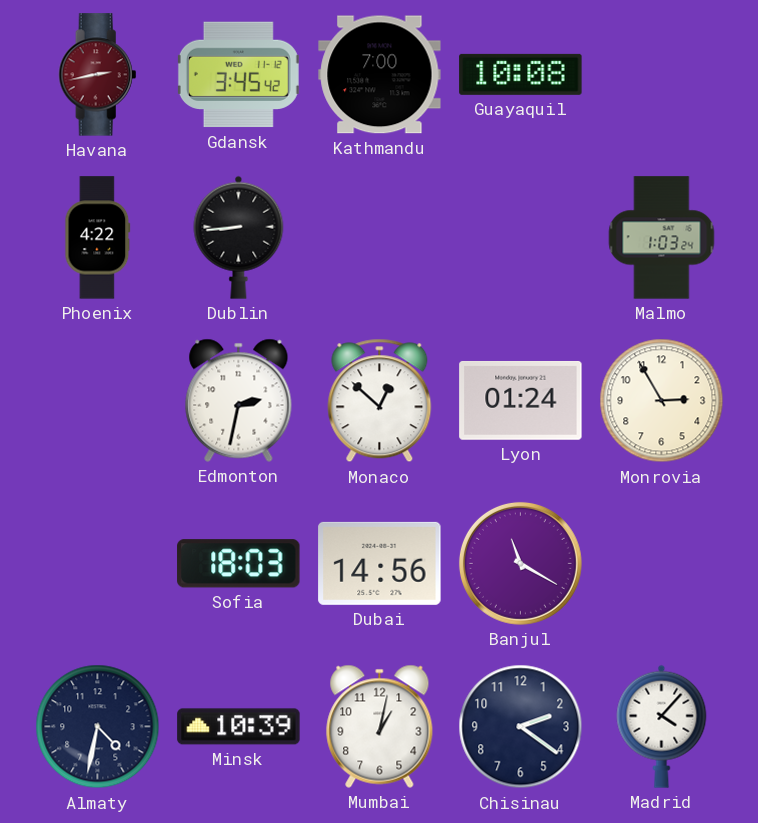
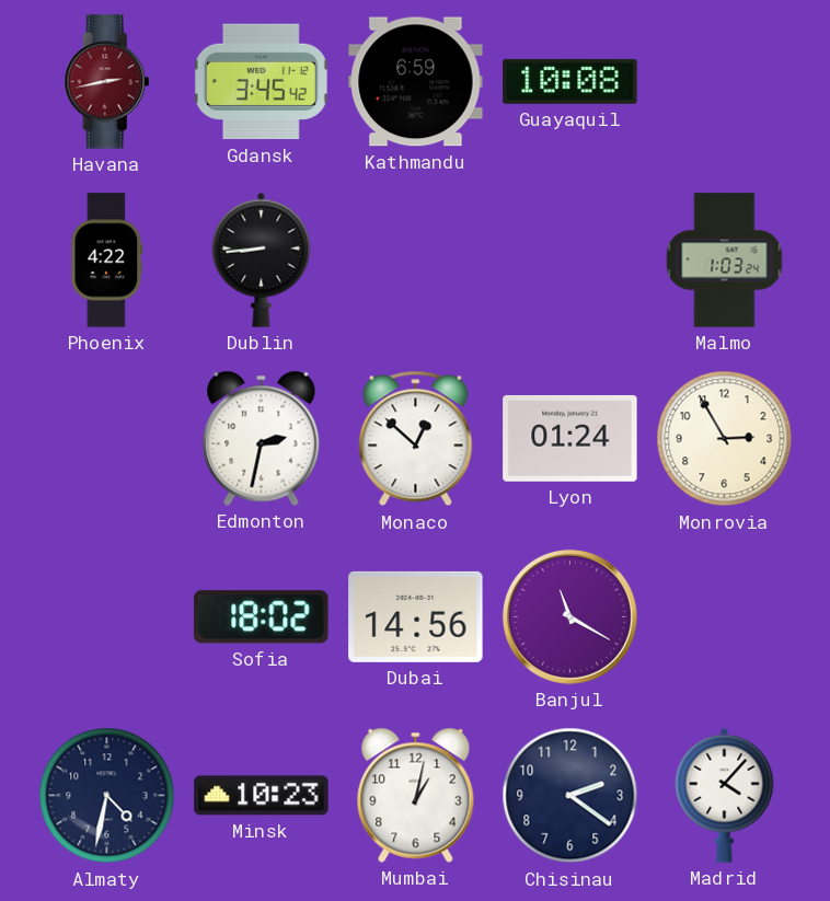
Kathmandu: 7:00 -> 6:59 (416, 82)
Sofia: 18:03 -> 18:02 (262, 617)
Minsk: 10:39 -> 10:23 (262, 796)
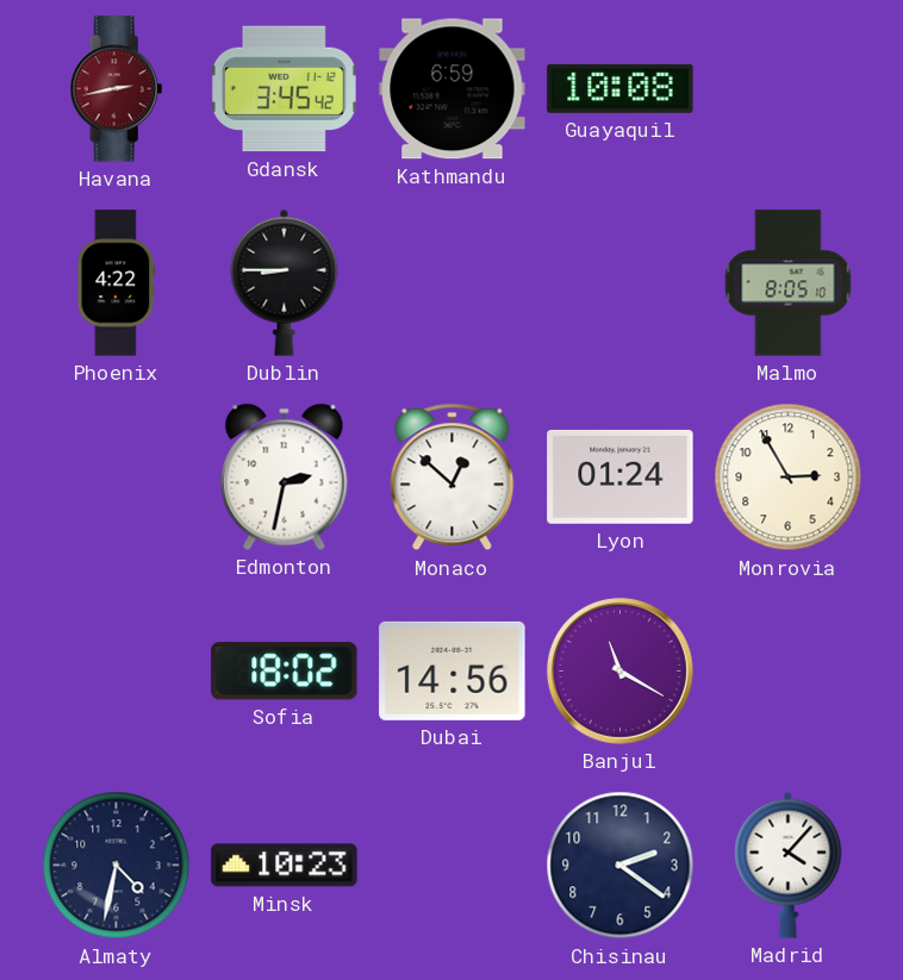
Dublin: 8:44 -> 8:45 (285, 282)
Malmo: 1:03 -> 8:05 (789, 283)
Mumbai: 1:02 -> none (416, 795)
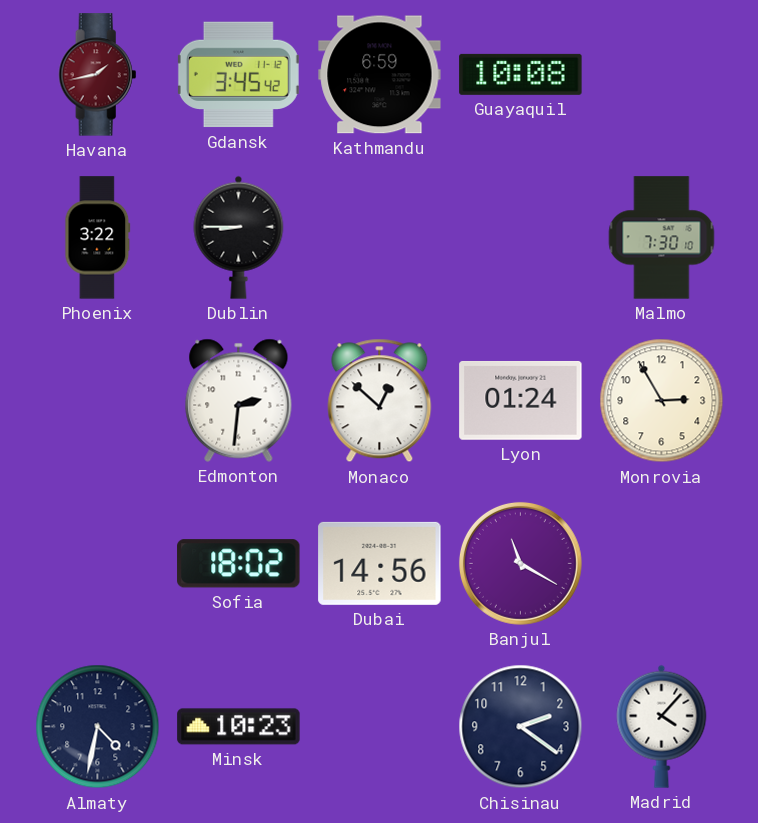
Havana: 2:43 -> 1:43 (98, 75)
Phoenix: 4:22 -> 3:22 (98, 238)
Malmo: 8:05 -> 7:30 (662, 238)
Edmonton: 2:32 -> 2:31 (239, 400)
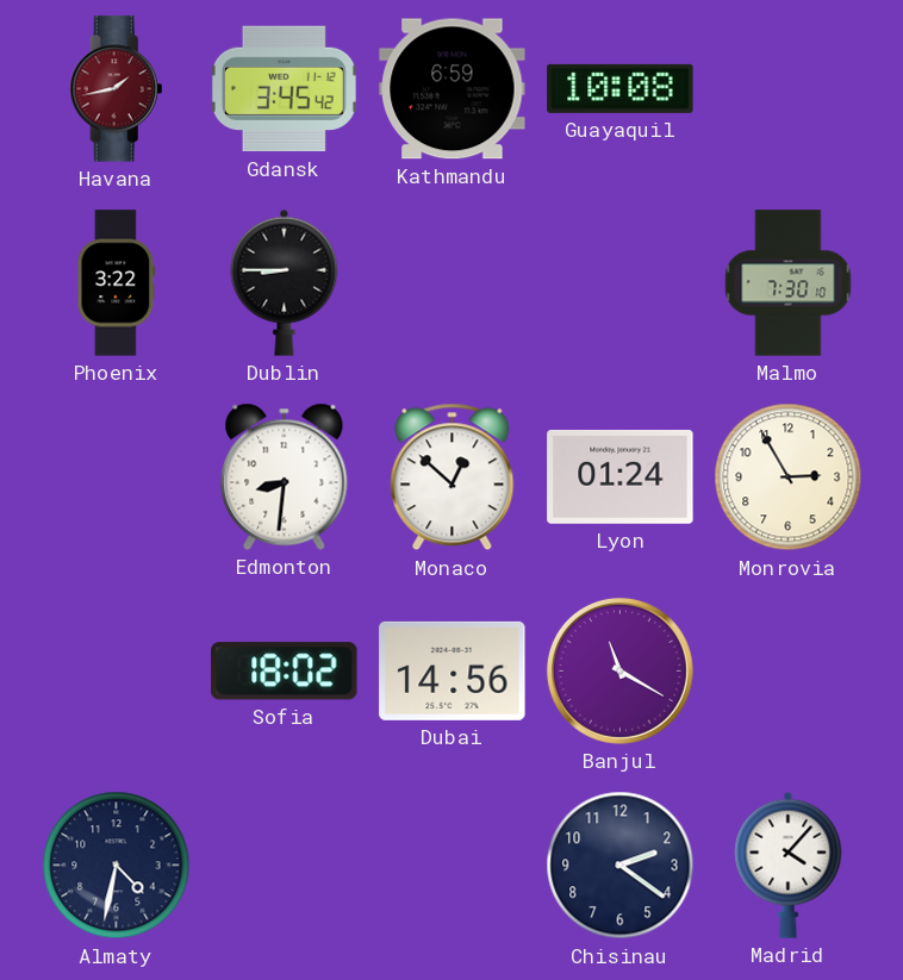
Edmonton: 2:31 -> 8:31 (285, 476)
Minsk: 10:23 -> none (239, 727)
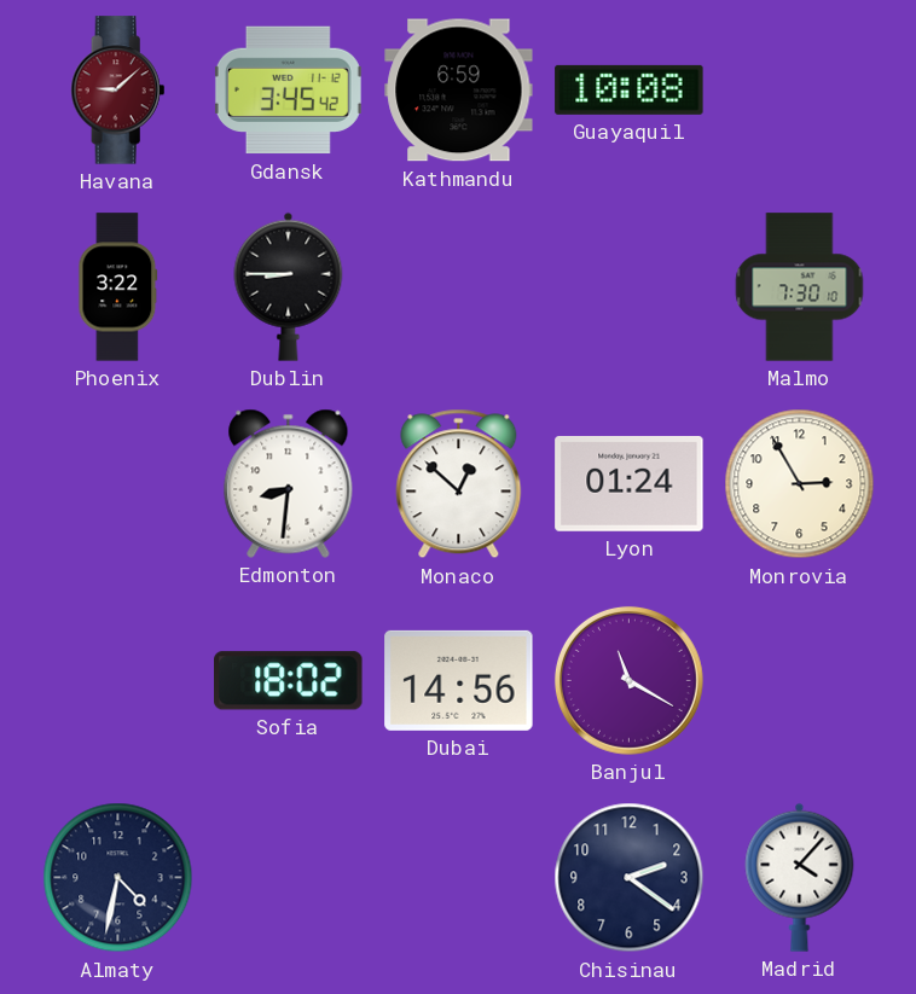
Havana: 1:43 -> 9:08 (118, 91)
